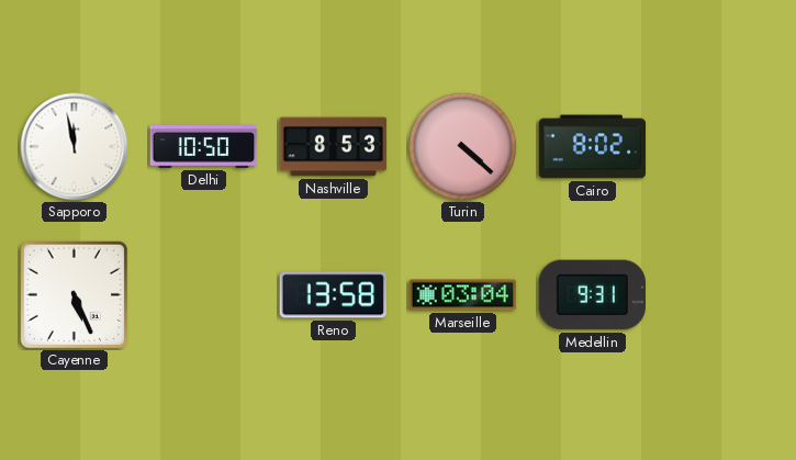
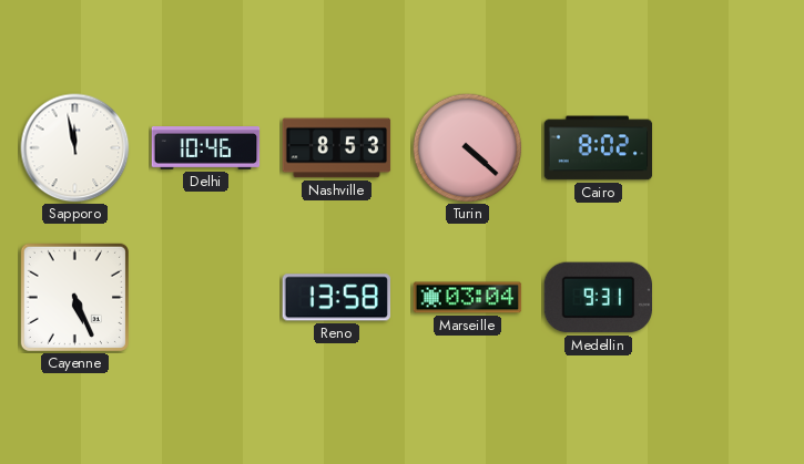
Delhi: 10:50 -> 10:46 (206, 148)
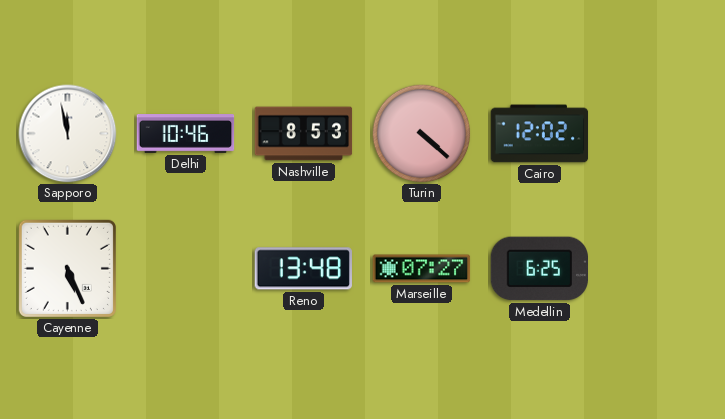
Cairo: 8:02 -> 12:02 (540, 134)
Reno: 13:58 -> 13:48 (303, 269)
Marseille: 03:04 -> 07:27 (422, 269)
Medellin: 9:31 -> 6:25 (539, 269)
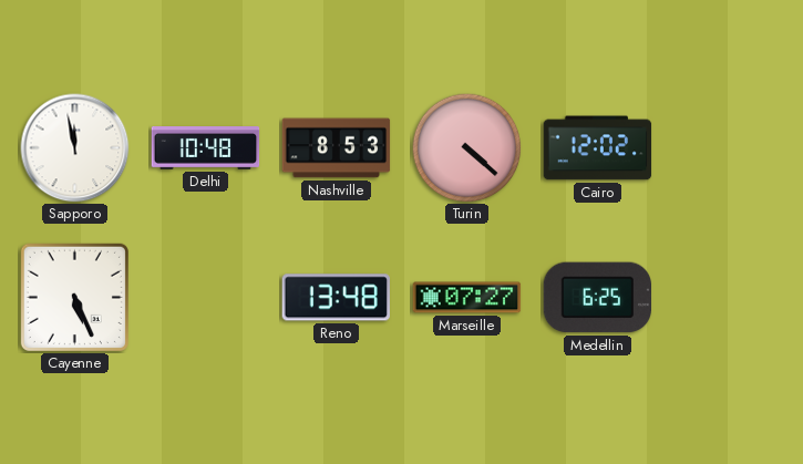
Delhi: 10:46 -> 10:48 (206, 148)
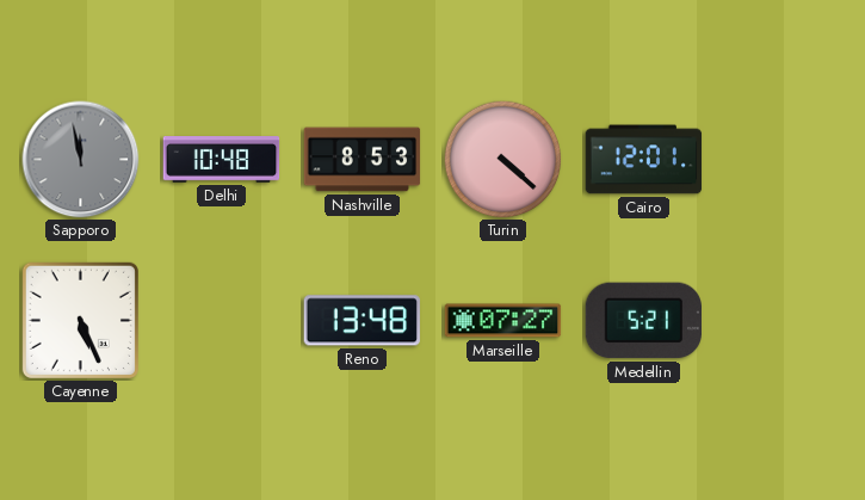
Sapporo dial: white -> grey (81, 160)
Cairo: 12:02 -> 12:01 (644, 160)
Medellin: 6:25 -> 5:21 (643, 321)
